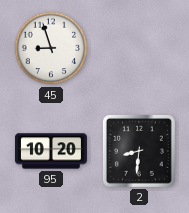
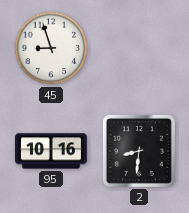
95: 10:20 -> 10:16 (51, 151)
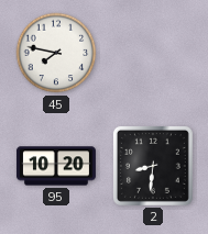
45: 8:57 -> 7:47 (56, 53)
95: 10:16 -> 10:20 (56, 166)
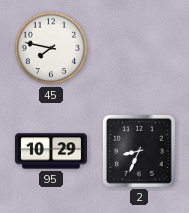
95: 10:20 -> 10:29 (51, 151)
2: 8:31 -> 8:34 (139, 151)
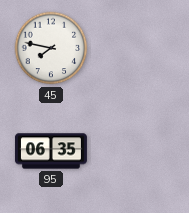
95: 10:29 -> 06:35 (51, 151)
2: 8:34 -> none (139, 151)
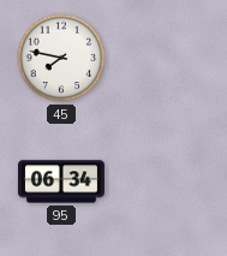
95: 06:35 -> 06:34 (61, 181)
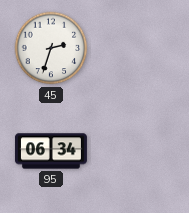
45: 7:47 -> 2:33 (51, 48)
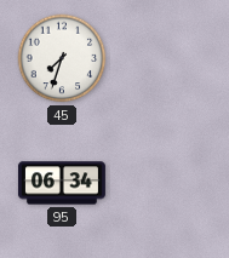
45: 2:33 -> 7:33 (62, 58)
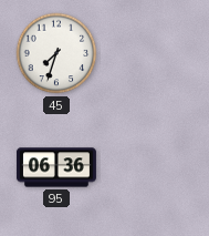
95: 06:34 -> 06:36 (56, 167)
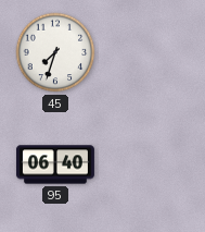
95: 06:36 -> 06:40 (55, 164)
